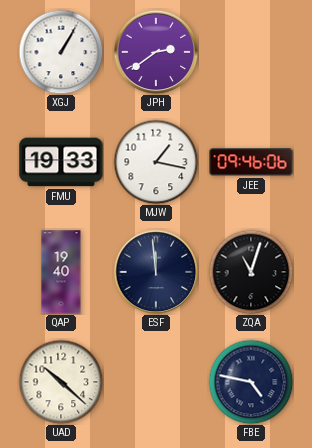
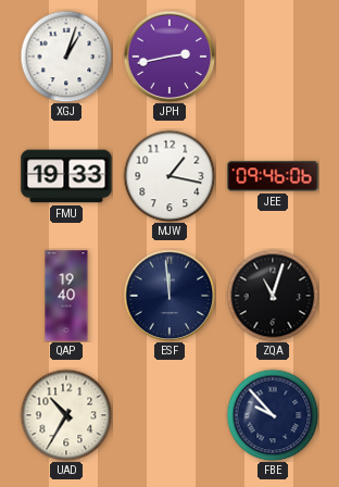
XGJ: 1:05 -> 1:03 (66, 57)
JPH: 2:39 -> 2:43 (169, 57)
UAD: 10:22 -> 10:35 (66, 415)
FBE: 4:47 -> 9:53 (273, 415)
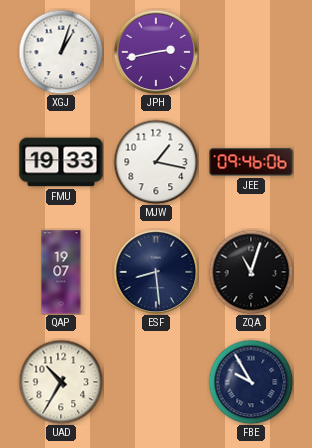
QAP: 19:40 -> 19:07 (61, 272)
ESF: 11:59 -> 8:29 (156, 272)
FBE: 9:53 -> 9:55 (251, 382)
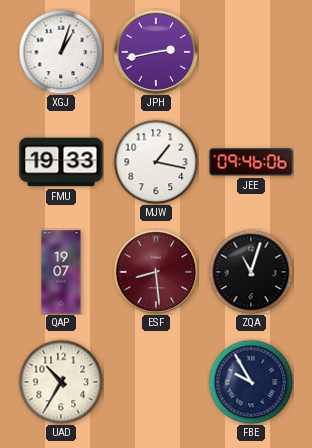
ESF dial: navy -> burgundy (156, 272)
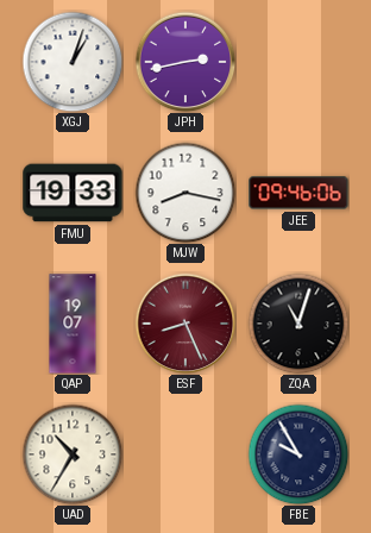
MJW: 1:17 -> 8:17 (185, 193)
ESF: 8:29 -> 8:26 (185, 324)
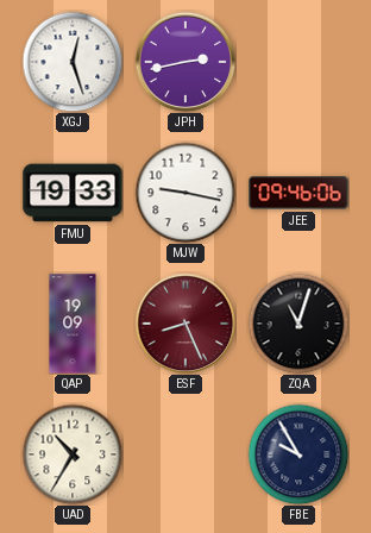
XGJ: 1:03 -> 12:27 (73, 62)
MJW: 8:17 -> 9:17 (185, 193)
QAP: 19:07 -> 19:09 (73, 324)
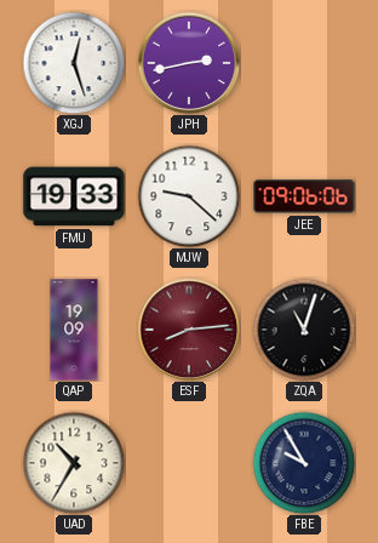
MJW: 9:17 -> 9:22 (189, 196)
JEE: 09:46 -> 09:06 (304, 196)
ESF: 8:26 -> 8:14 (189, 330)
